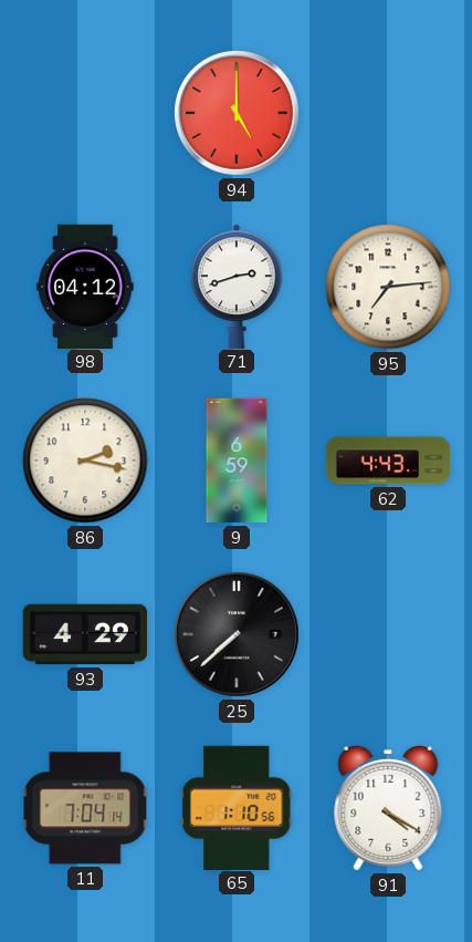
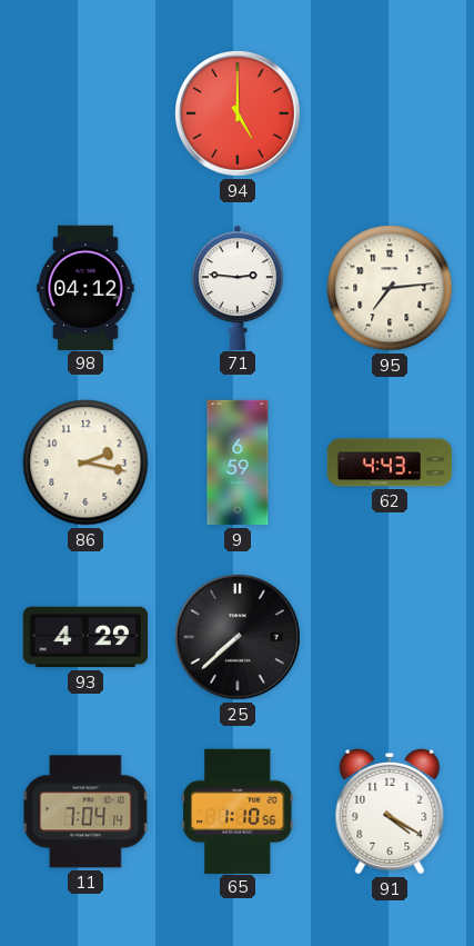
71: 2:42 -> 2:46 (238, 287)
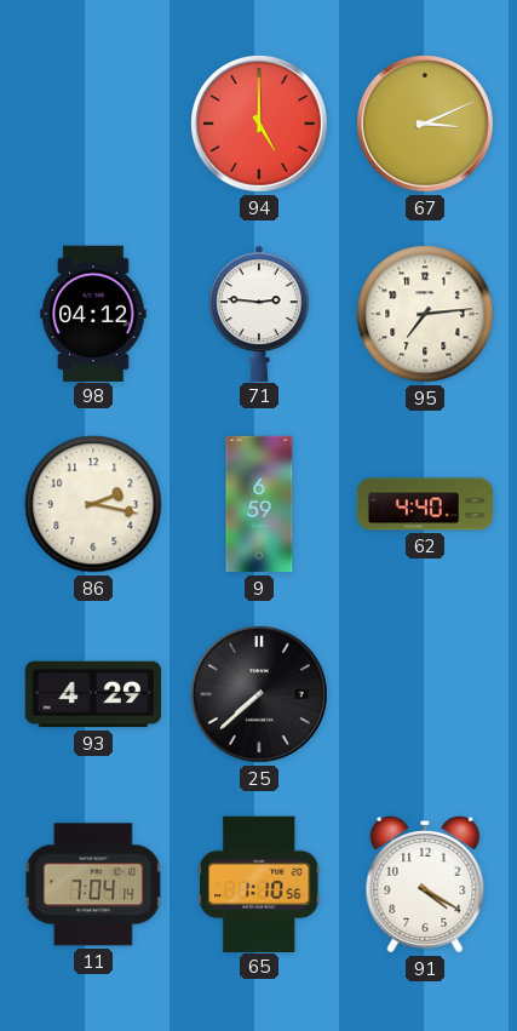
67: none -> 3:11 (426, 125)
62: 4:43 -> 4:40 (425, 504)
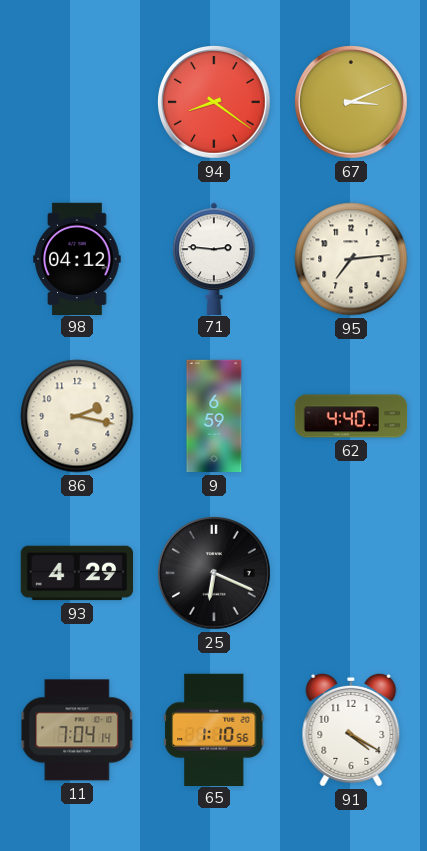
94: 5:00 -> 8:21 (215, 103)
25: 7:38 -> 6:19 (215, 574)
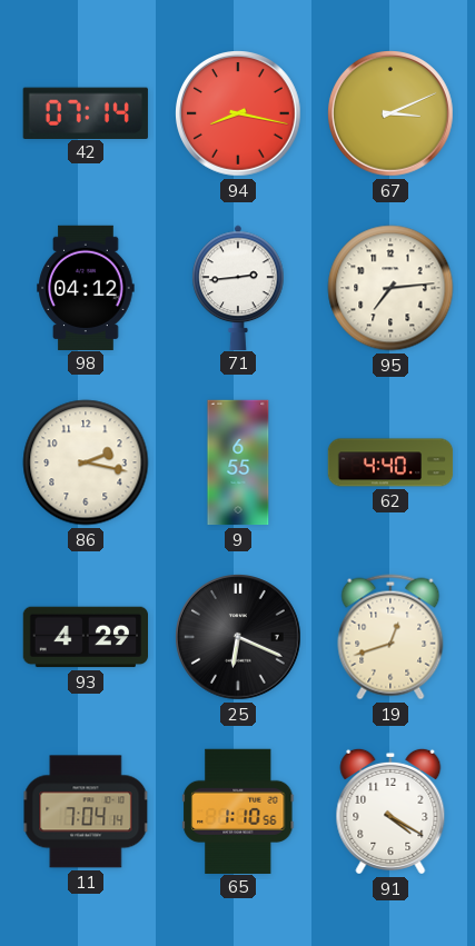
42: none -> 07:14 (86, 112)
94: 8:21 -> 8:17 (239, 114)
71: 2:46 -> 2:44 (238, 287)
9: 6:59 -> 6:55 (238, 462)
19: none -> 12:42 (390, 637)
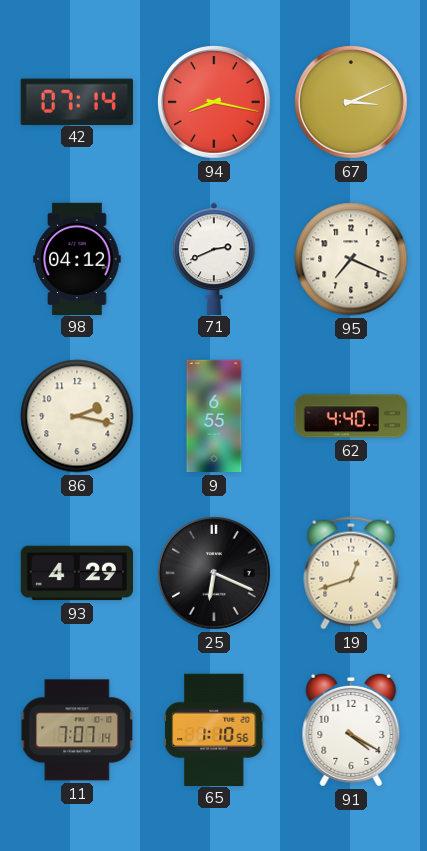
71: 2:44 -> 2:41 (214, 258)
95: 7:14 -> 7:19 (351, 259)
11: 7:04 -> 7:07 (77, 730)
